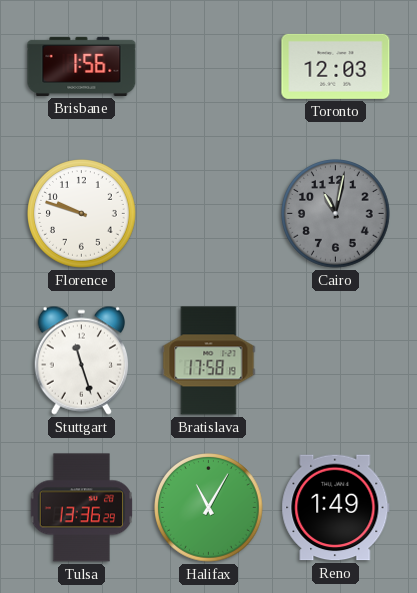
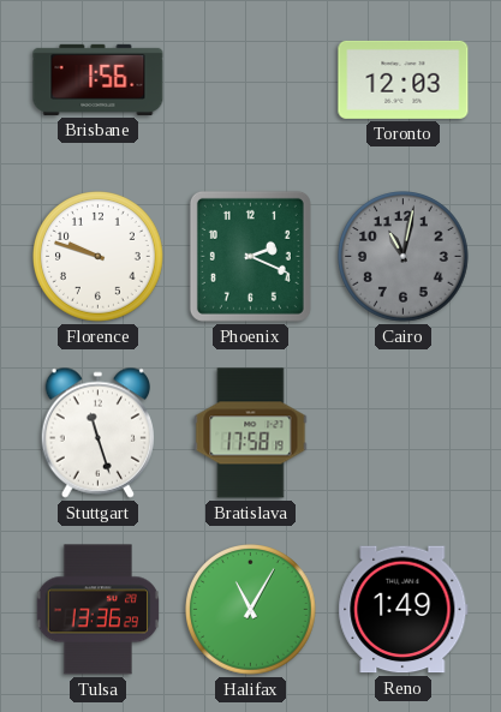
Phoenix: none -> 2:19 (250, 256)
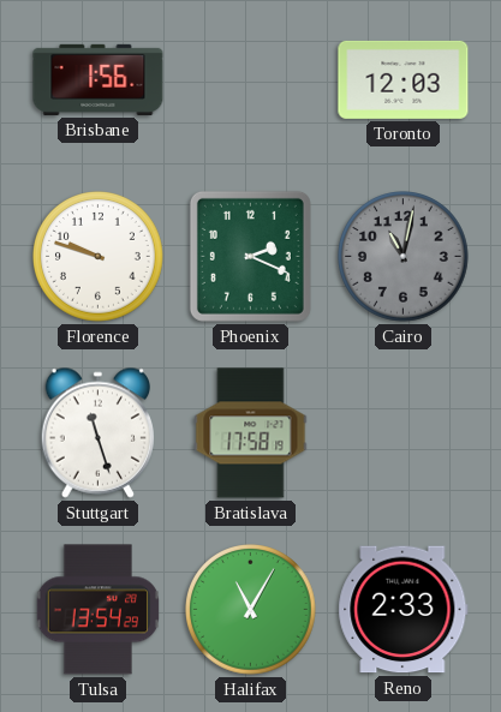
Tulsa: 13:36 -> 13:54 (97, 610)
Reno: 1:49 -> 2:33 (404, 610)
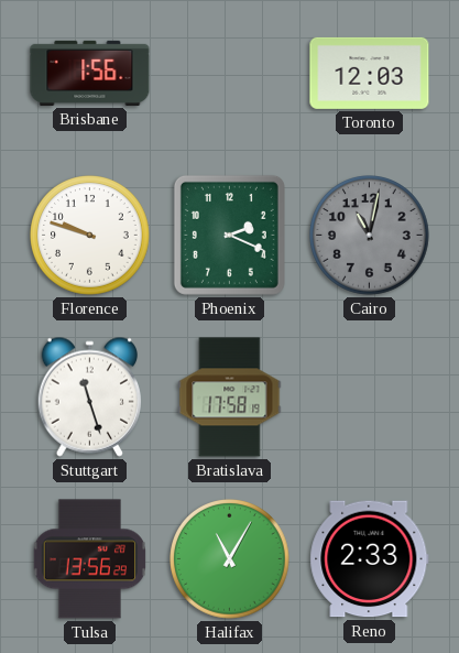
Tulsa: 13:54 -> 13:56 (89, 559)
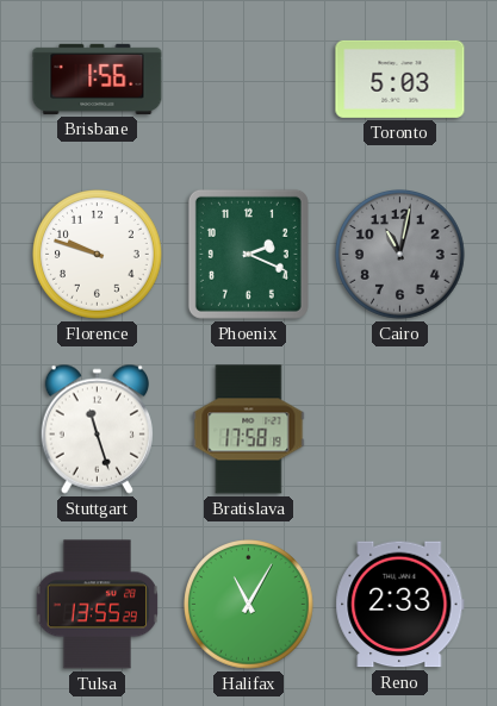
Toronto: 12:03 -> 5:03 (400, 79)
Tulsa: 13:56 -> 13:55 (97, 605)
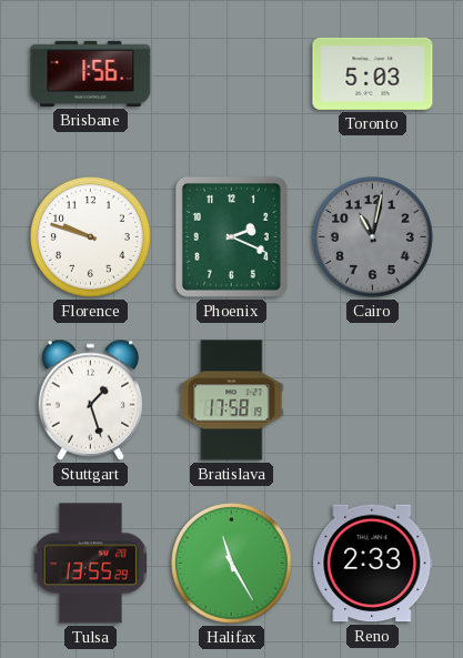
Stuttgart: 11:27 -> 1:27 (91, 399)
Halifax: 11:05 -> 11:25 (232, 564)
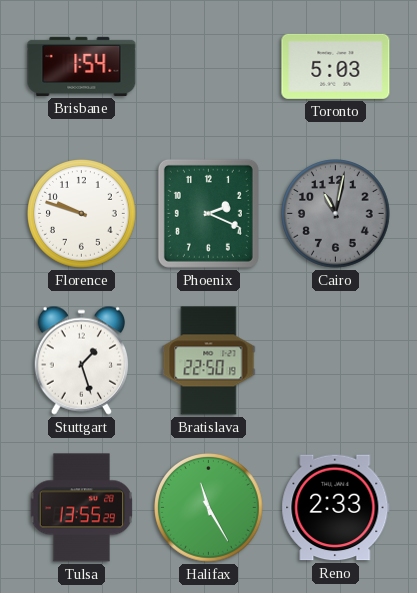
Brisbane: 1:56 -> 1:54 (82, 66)
Bratislava: 17:58 -> 22:50 (209, 361)
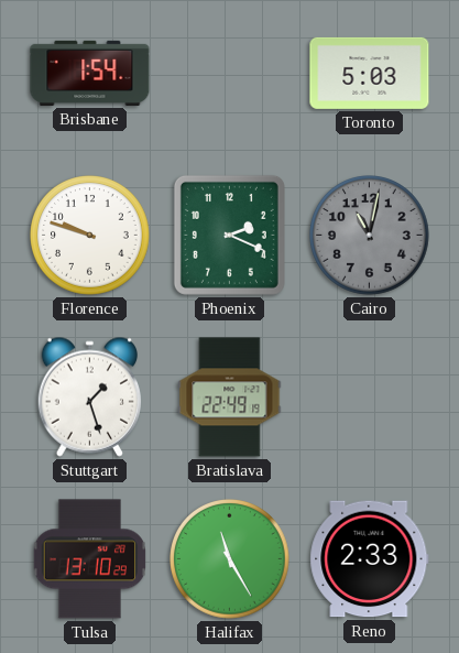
Bratislava: 22:50 -> 22:49 (230, 398)
Tulsa: 13:55 -> 13:10 (89, 559)
